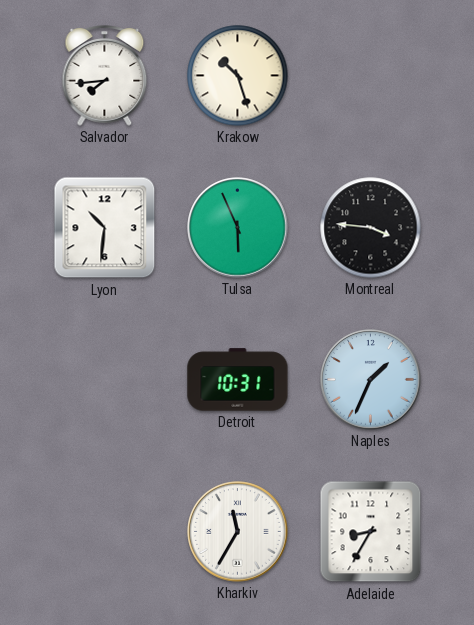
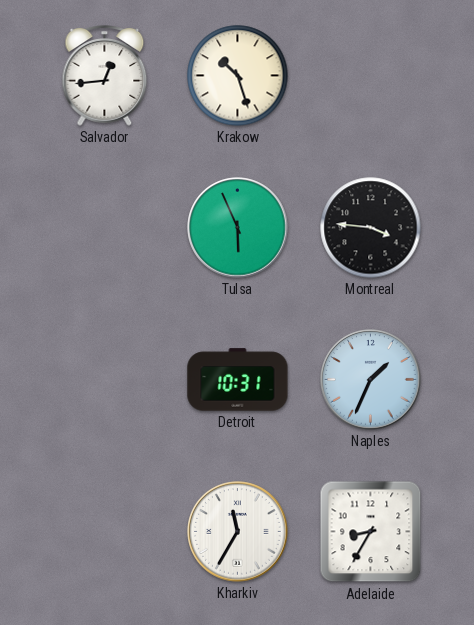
Salvador: 7:44 -> 12:44 (105, 76)
Lyon: 10:31 -> none (105, 228)
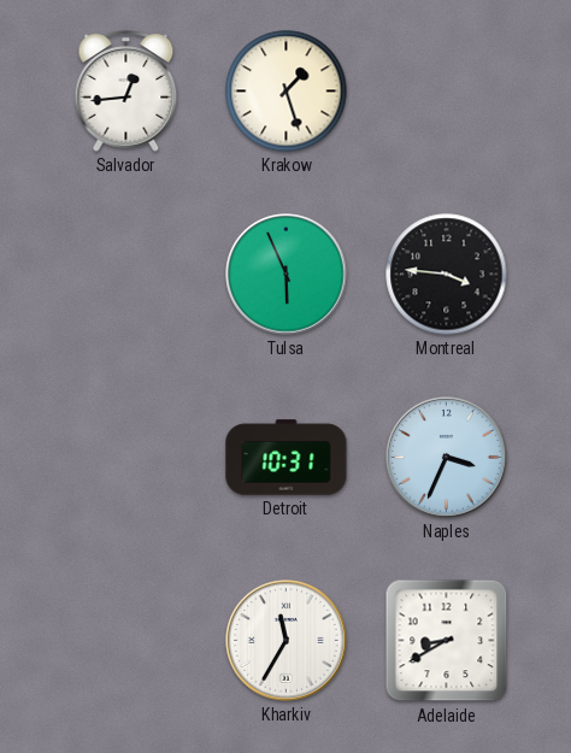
Krakow: 10:27 -> 1:27 (287, 92)
Naples: 1:34 -> 3:34 (447, 458)
Adelaide: 8:35 -> 8:40 (447, 641)
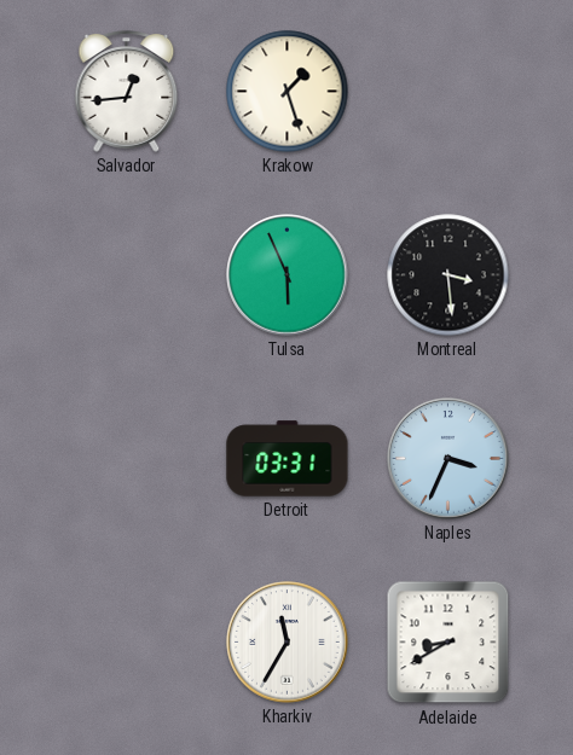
Montreal: 3:46 -> 3:29 (448, 275)
Detroit: 10:31 -> 03:31 (288, 459)
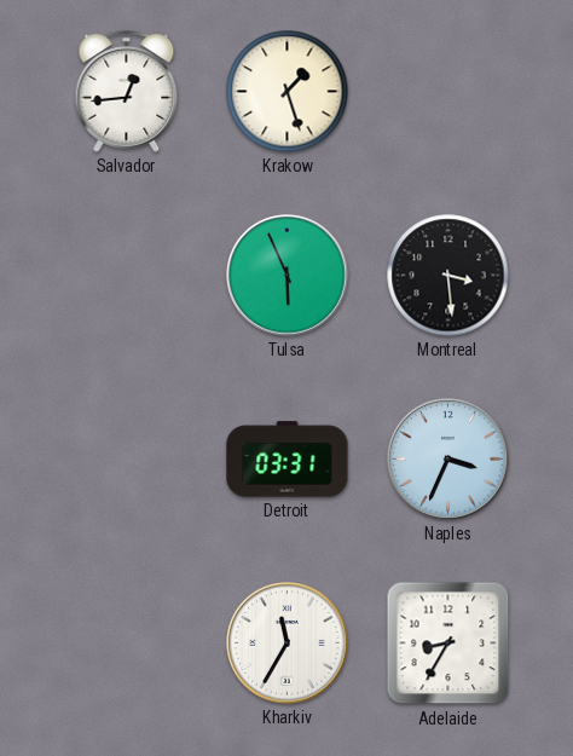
Adelaide: 8:40 -> 8:35 (448, 644)
